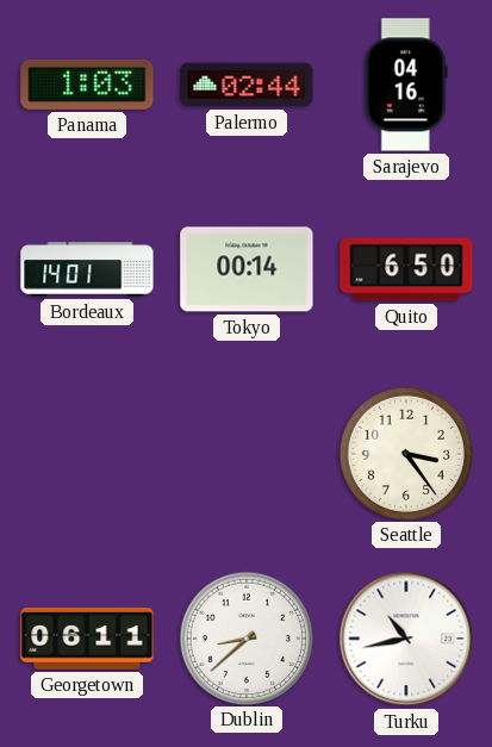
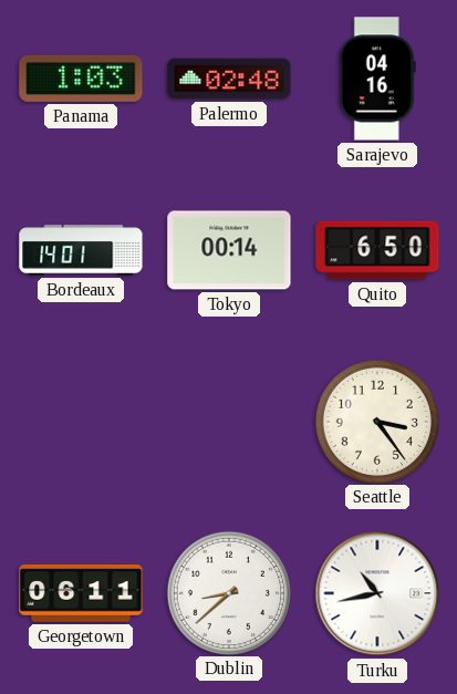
Palermo: 02:44 -> 02:48 (229, 79)
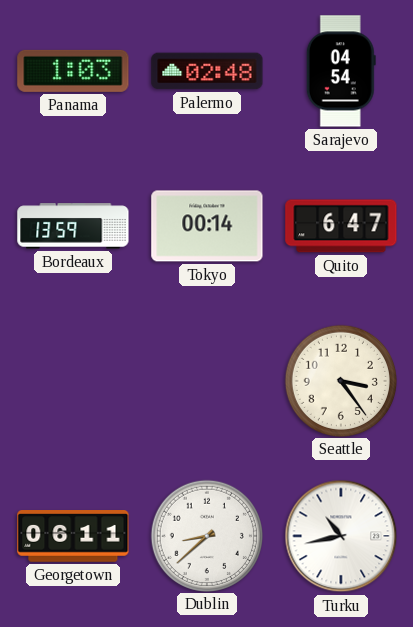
Sarajevo: 04:16 -> 04:54 (341, 71)
Bordeaux: 14:01 -> 13:59 (73, 226)
Quito: 6:50 -> 6:47 (341, 226)
